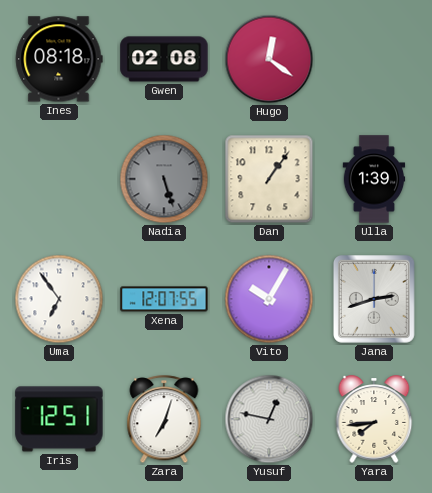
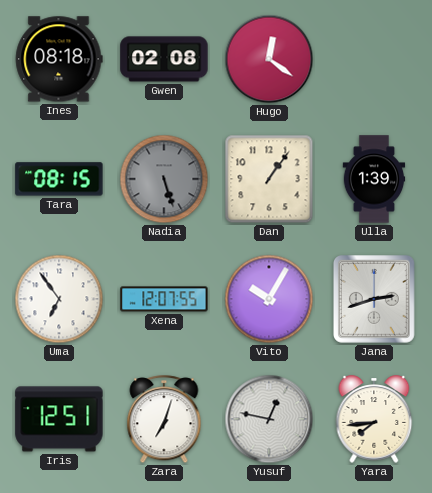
Tara: none -> 08:15 (59, 179)
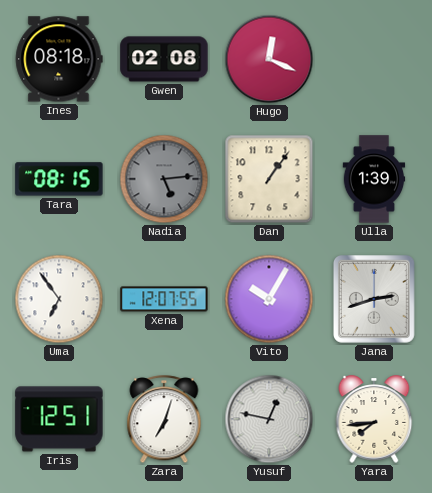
Hugo: 12:21 -> 12:19 (269, 59)
Nadia: 5:27 -> 5:14 (164, 179)
